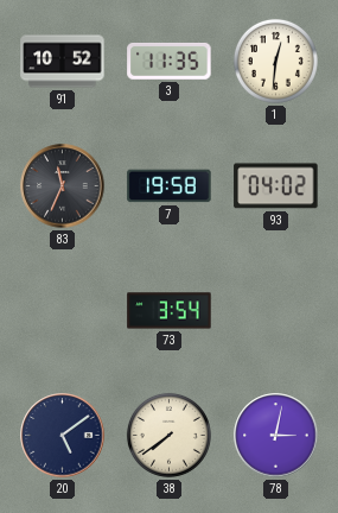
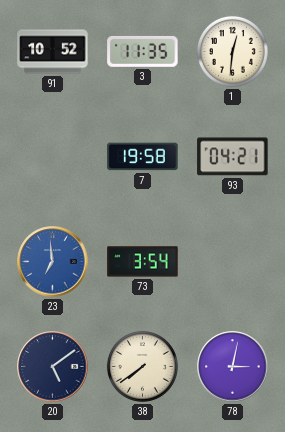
83: 11:34 -> none (63, 186)
93: 04:02 -> 04:21 (233, 157)
23: none -> 6:59 (53, 262)
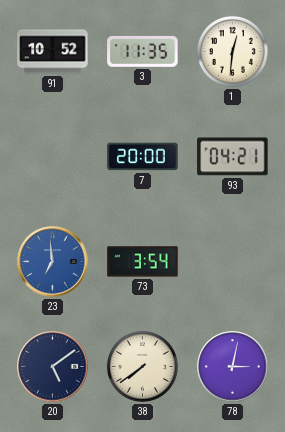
7: 19:58 -> 20:00 (143, 157)
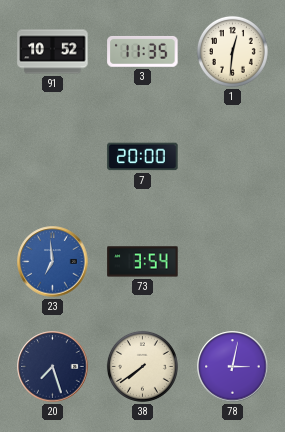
93: 04:21 -> none (233, 157)
20: 5:09 -> 7:27 (53, 367)
